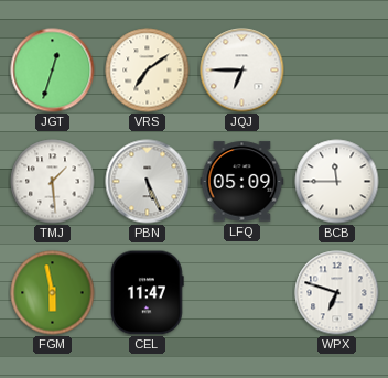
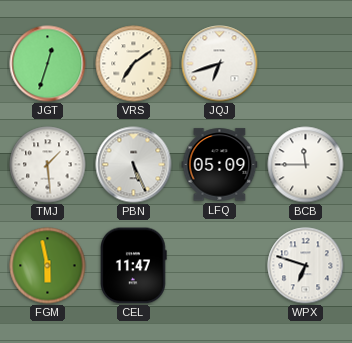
JQJ: 6:45 -> 6:42 (220, 64)
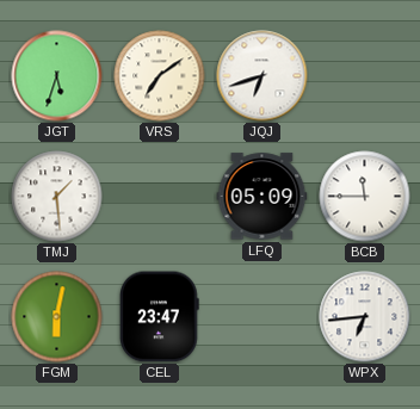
JGT: 12:33 -> 5:33 (57, 76)
PBN: 5:26 -> none (134, 165)
FGM: 5:58 -> 6:02 (57, 317)
CEL: 11:47 -> 23:47 (160, 317)
WPX: 6:48 -> 6:44 (365, 317)
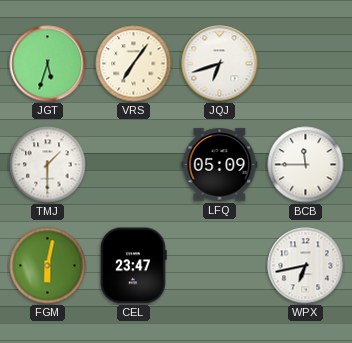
VRS: 7:09 -> 7:06 (134, 64)
TMJ: 1:29 -> 1:30 (48, 165)
WPX: 6:44 -> 6:43 (306, 266)
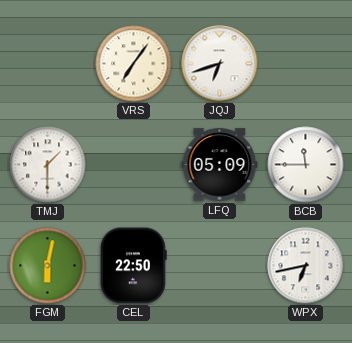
JGT: 5:33 -> none (48, 64)
CEL: 23:47 -> 22:50 (134, 266)
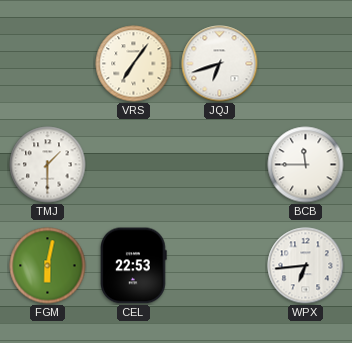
LFQ: 05:09 -> none (220, 165)
CEL: 22:50 -> 22:53 (134, 266)
WPX: 6:43 -> 6:44 (306, 266)
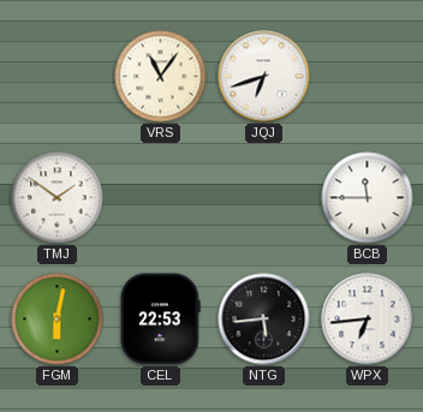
VRS: 7:06 -> 11:06 (161, 77)
TMJ: 1:30 -> 1:51 (58, 198)
NTG: none -> 5:44 (264, 320)
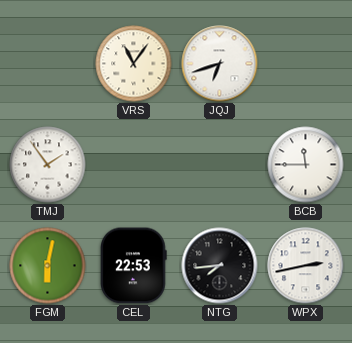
TMJ: 1:51 -> 1:54 (48, 165)
NTG: 5:44 -> 7:44 (220, 266)
WPX: 6:44 -> 2:43 (306, 266)
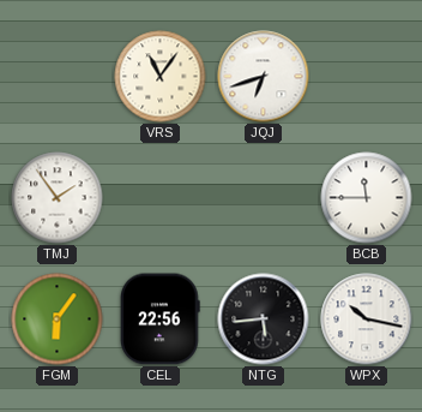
FGM: 6:02 -> 6:06 (58, 320)
CEL: 22:53 -> 22:56 (161, 320)
NTG: 7:44 -> 5:44 (264, 320)
WPX: 2:43 -> 10:17 (367, 320)
